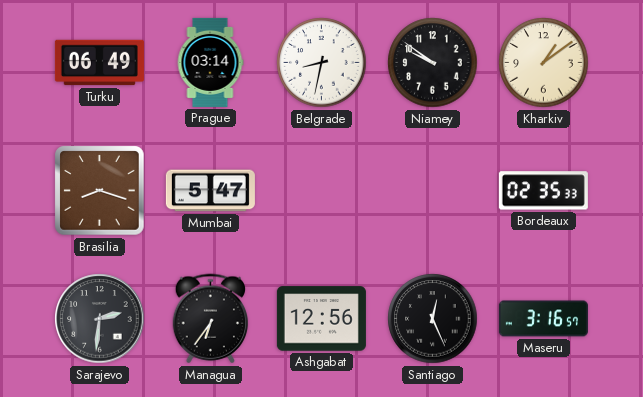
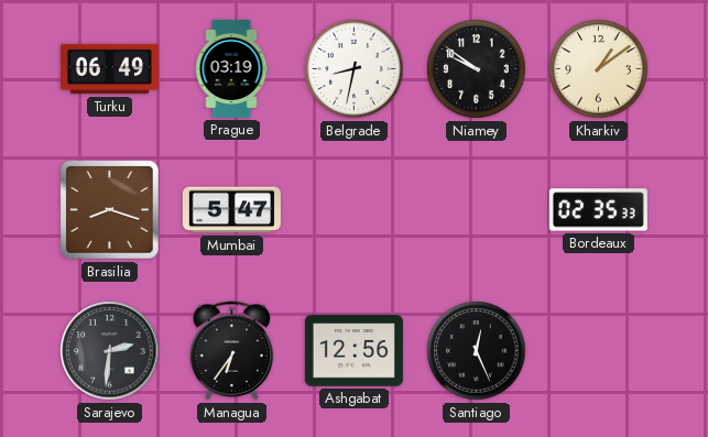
Prague: 03:14 -> 03:19 (231, 68)
Maseru: 3:16 -> none (543, 319)
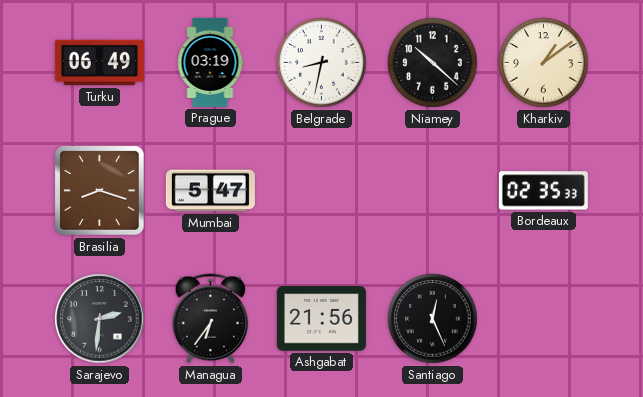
Niamey: 9:51 -> 10:22 (433, 63)
Ashgabat: 12:56 -> 21:56 (321, 319)
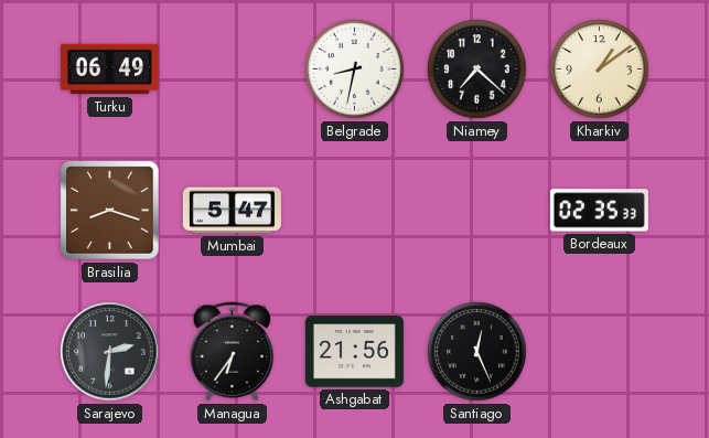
Prague: 03:19 -> none (210, 62)
Niamey: 10:22 -> 7:22 (477, 70)
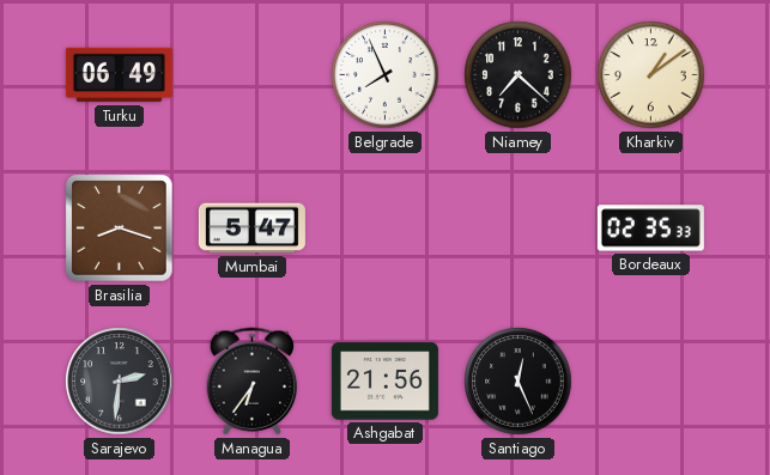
Belgrade: 8:32 -> 7:56 (386, 75)
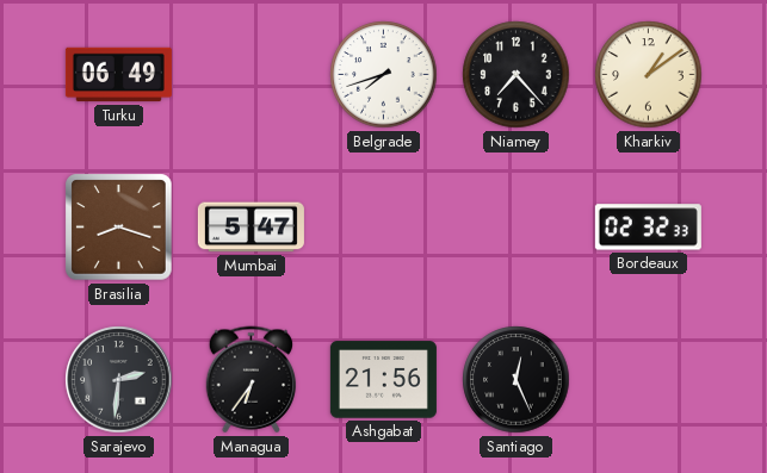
Belgrade: 7:56 -> 7:42 (384, 75)
Niamey: 7:22 -> 7:23 (517, 75)
Bordeaux: 02:35 -> 02:32 (648, 228)
